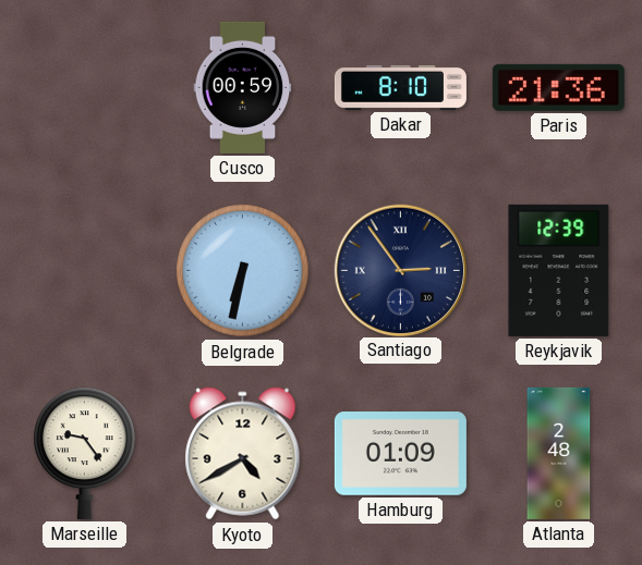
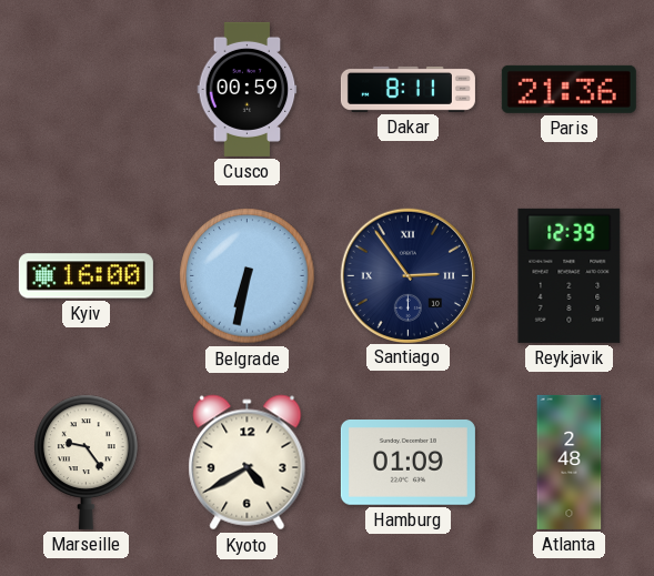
Dakar: 8:10 -> 8:11 (408, 89)
Kyiv: none -> 16:00 (85, 276)
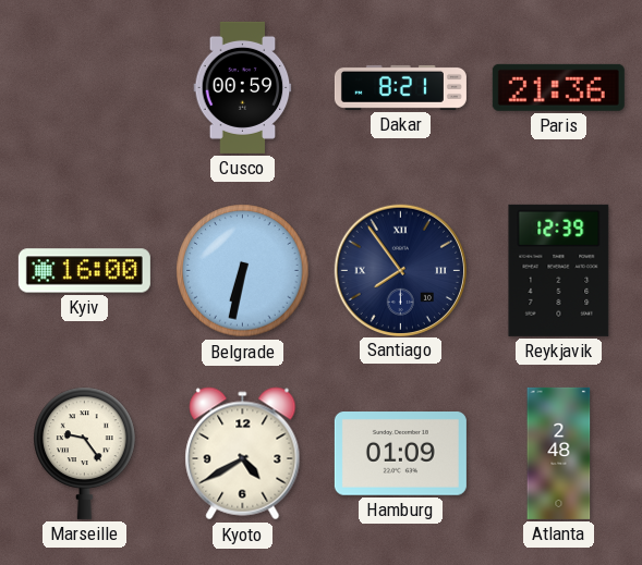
Dakar: 8:11 -> 8:21 (400, 87)
Santiago: 2:54 -> 7:54 (400, 270)
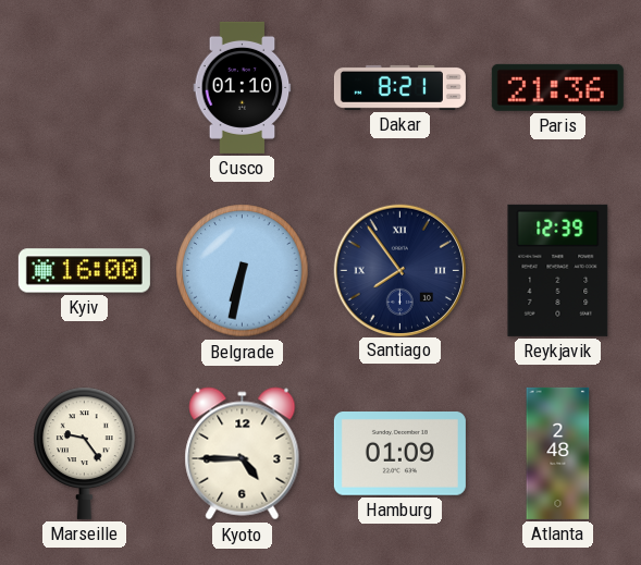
Cusco: 00:59 -> 01:10 (243, 87)
Kyoto: 4:40 -> 4:45 (243, 454)
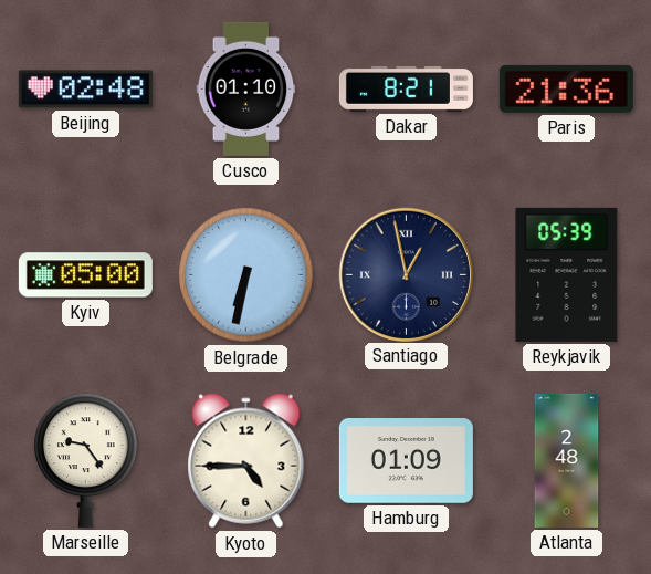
Beijing: none -> 02:48 (85, 90)
Kyiv: 16:00 -> 05:00 (85, 275)
Santiago: 7:54 -> 12:58 (406, 274)
Reykjavik: 12:39 -> 05:39 (567, 274)
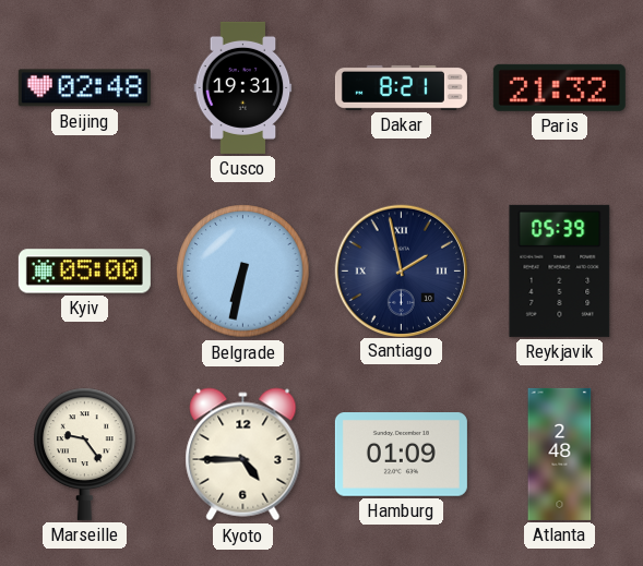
Cusco: 01:10 -> 19:31 (243, 87)
Paris: 21:36 -> 21:32 (559, 87)
Santiago: 12:58 -> 1:58 (401, 270)
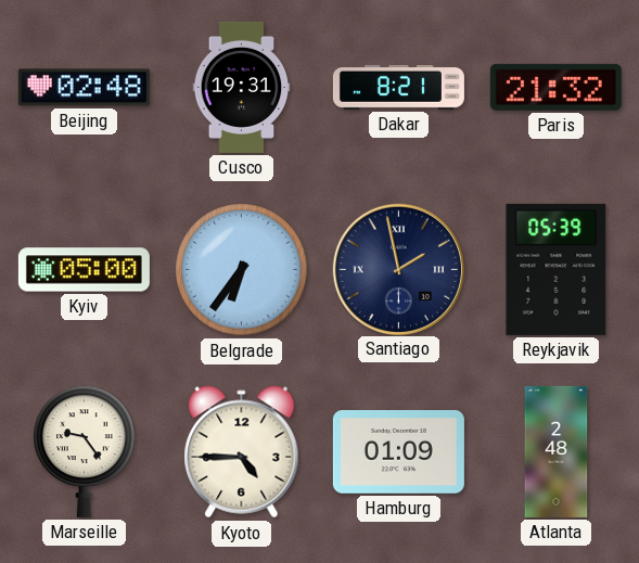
Belgrade: 6:32 -> 6:36 (242, 270)
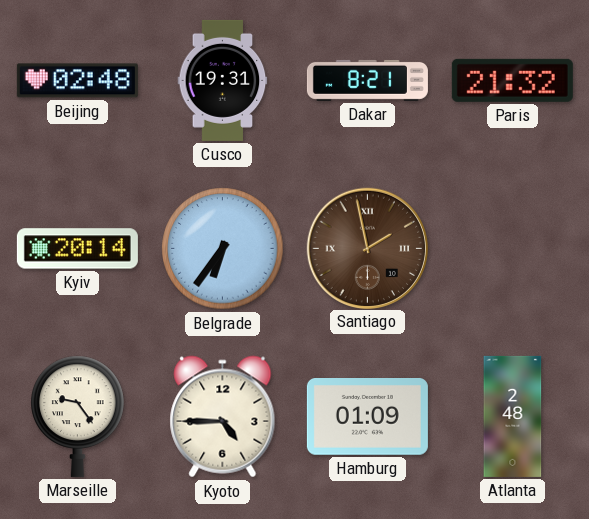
Kyiv: 05:00 -> 20:14 (77, 249)
Santiago dial: navy -> brown (367, 248)
Reykjavik: 05:39 -> none (557, 269)
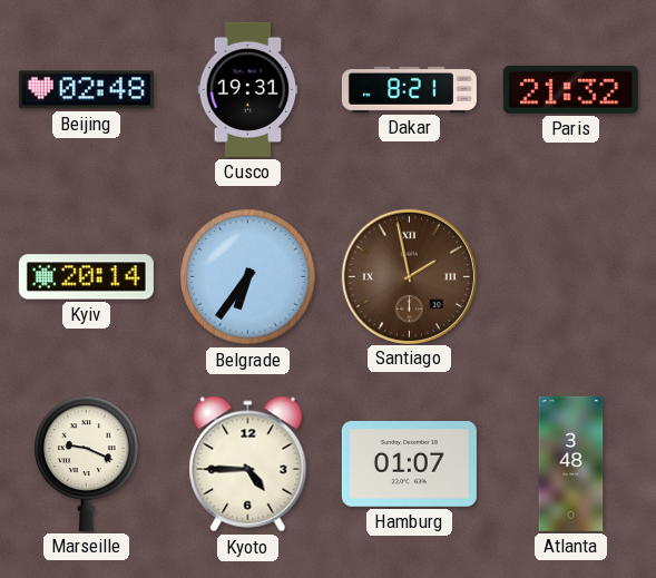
Marseille: 9:24 -> 9:19 (87, 463)
Hamburg: 01:09 -> 01:07 (409, 464)
Atlanta: 2:48 -> 3:48 (571, 463)
